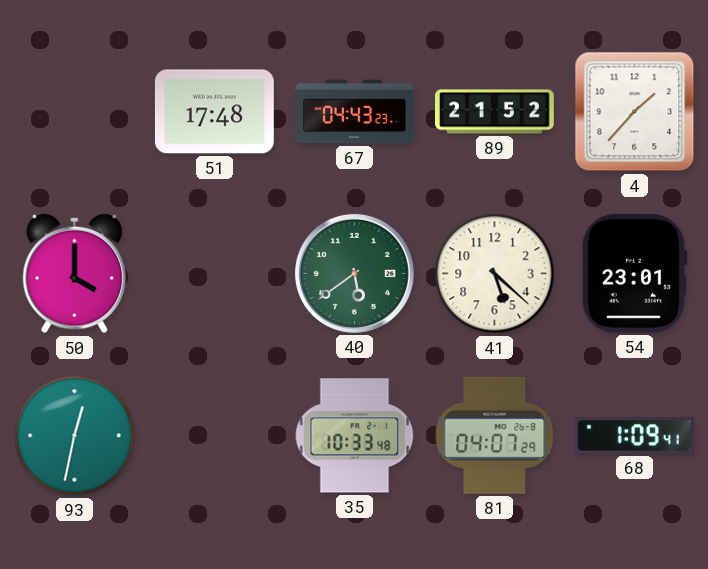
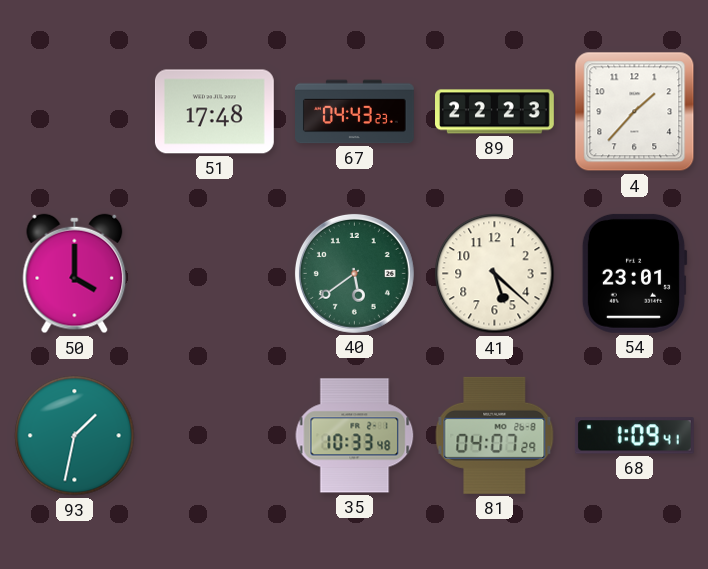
89: 21:52 -> 22:23 (495, 112)
93: 12:32 -> 1:32 (75, 436)
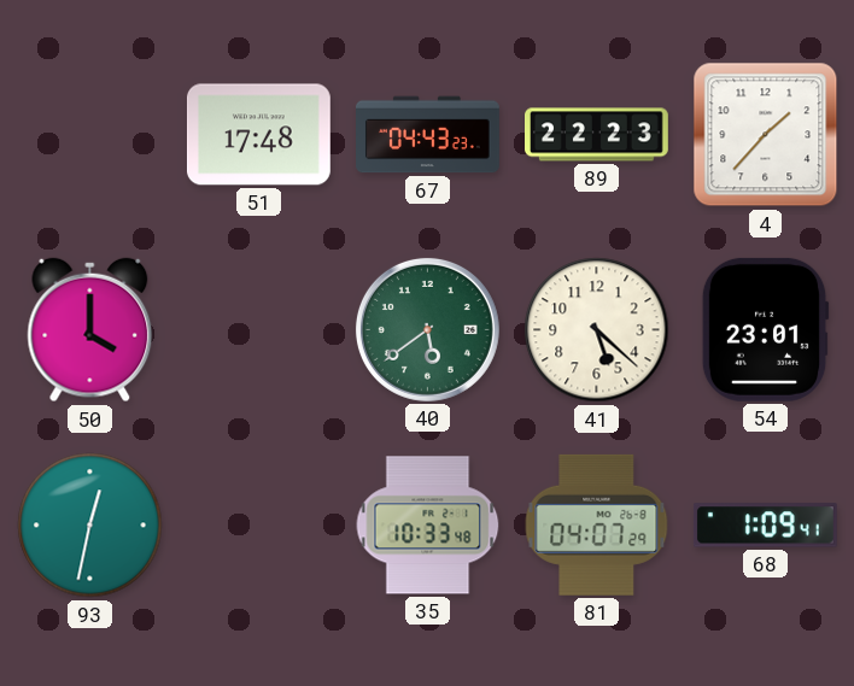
93: 1:32 -> 12:32 (90, 526)
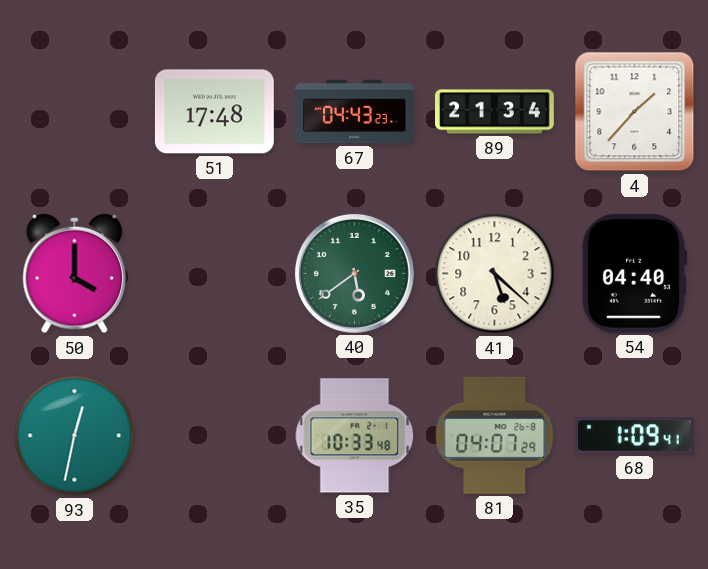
89: 22:23 -> 21:34 (495, 112)
54: 23:01 -> 04:40 (634, 273)
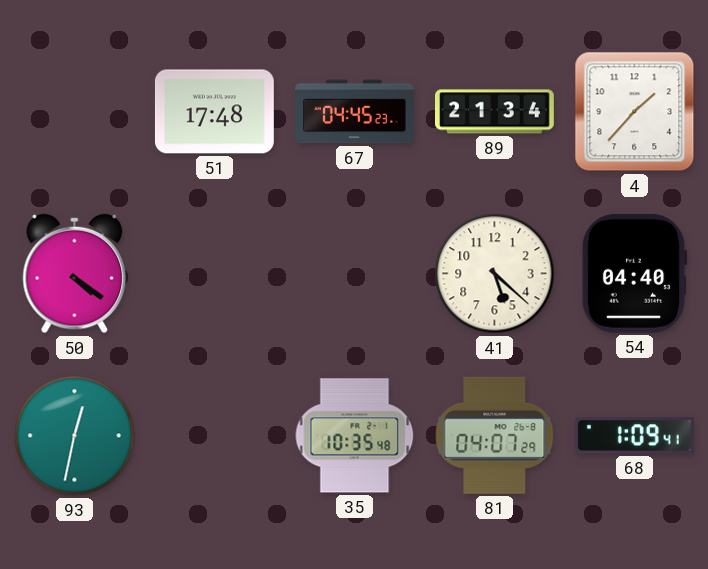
67: 04:43 -> 04:45 (355, 112)
50: 4:00 -> 4:21 (75, 274)
40: 5:39 -> none (354, 273)
35: 10:33 -> 10:35 (355, 436)
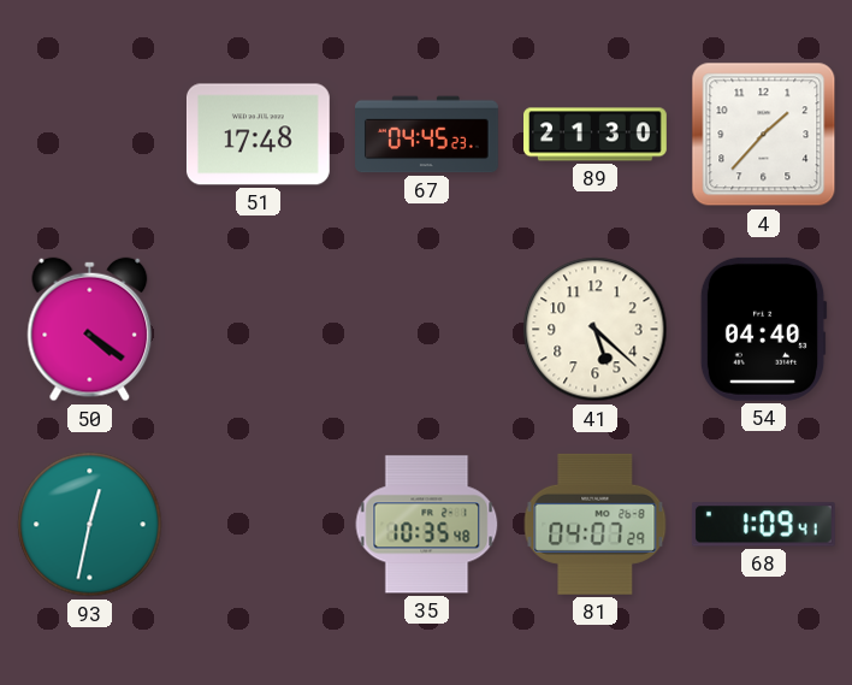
89: 21:34 -> 21:30 (596, 135)
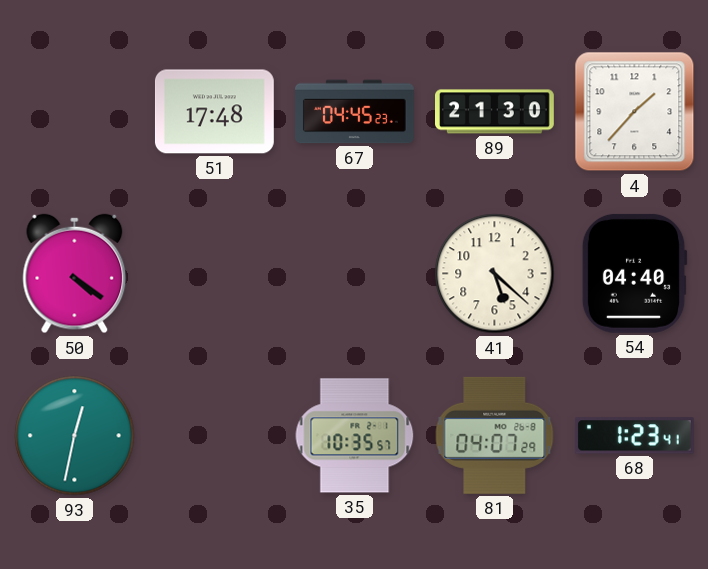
35: 10:35:48 -> 10:35:57 (355, 436)
68: 1:09 -> 1:23 (634, 436)
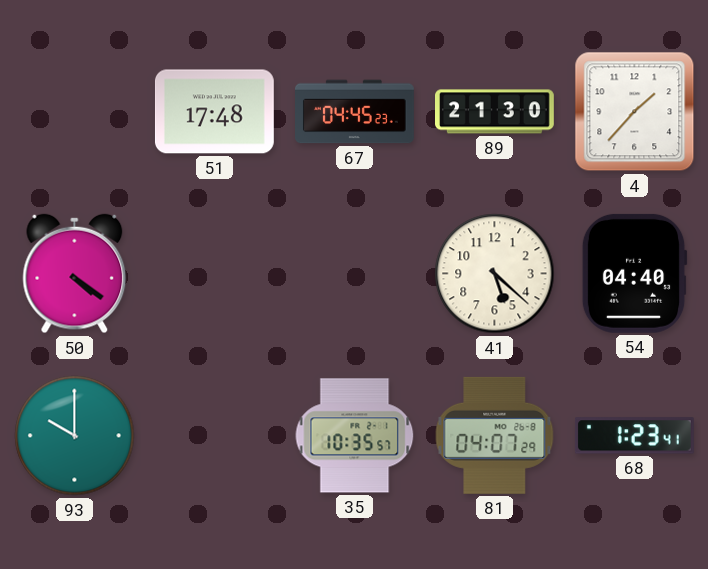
93: 12:32 -> 10:00 (75, 436)
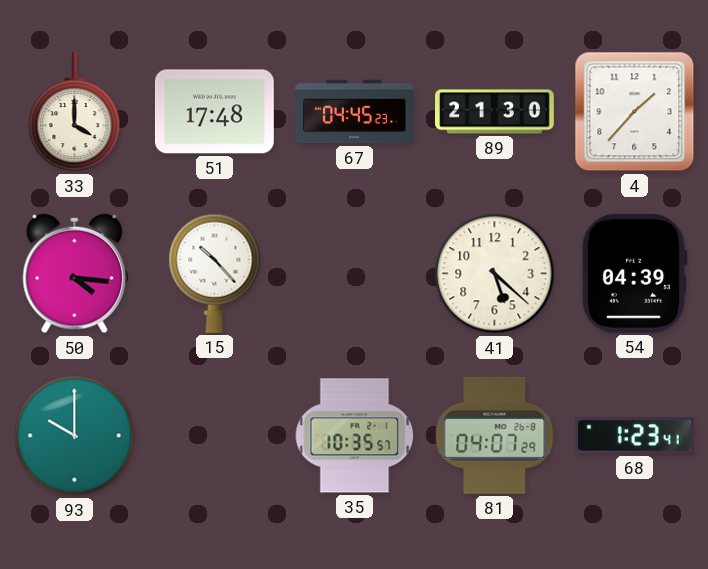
33: none -> 4:00 (75, 112)
50: 4:21 -> 4:16 (75, 274)
15: none -> 10:23 (215, 273)
54: 04:40 -> 04:39 (634, 273)
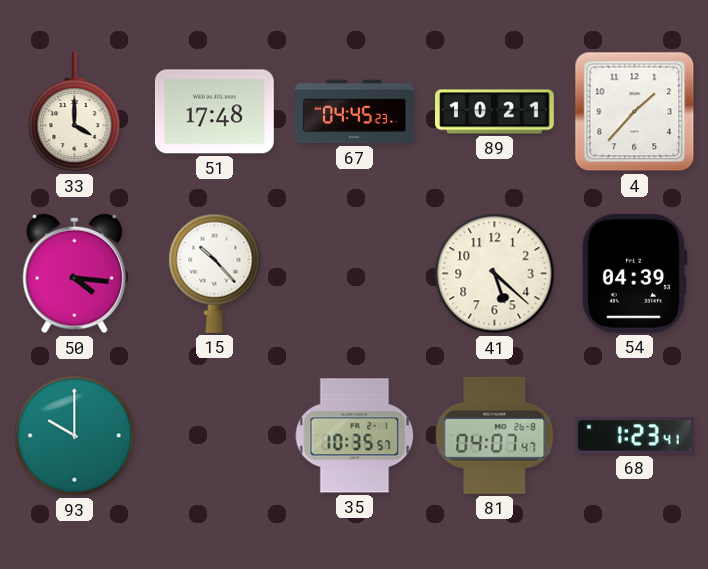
89: 21:30 -> 10:21 (495, 112)
81: 04:07:29 -> 04:07:47 (495, 435)
